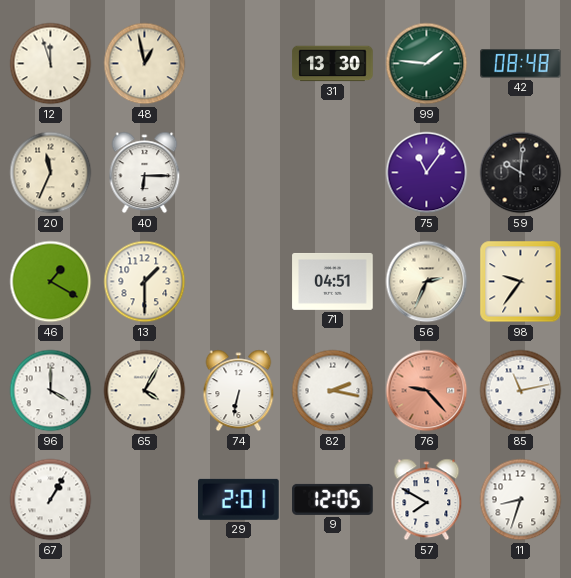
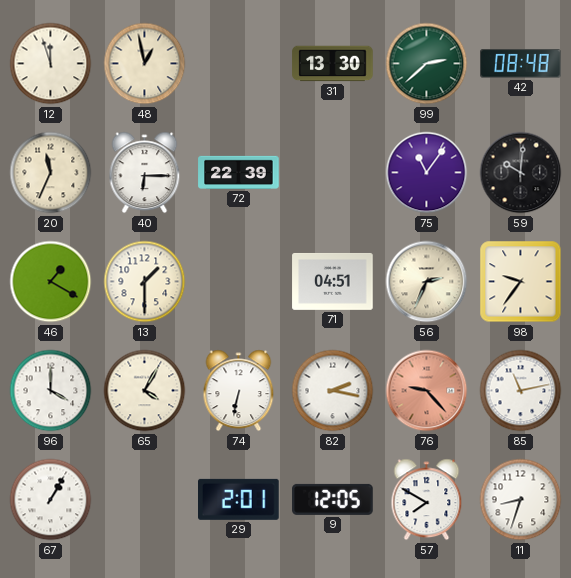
99: 1:46 -> 2:38 (427, 64)
72: none -> 22:39 (239, 172)
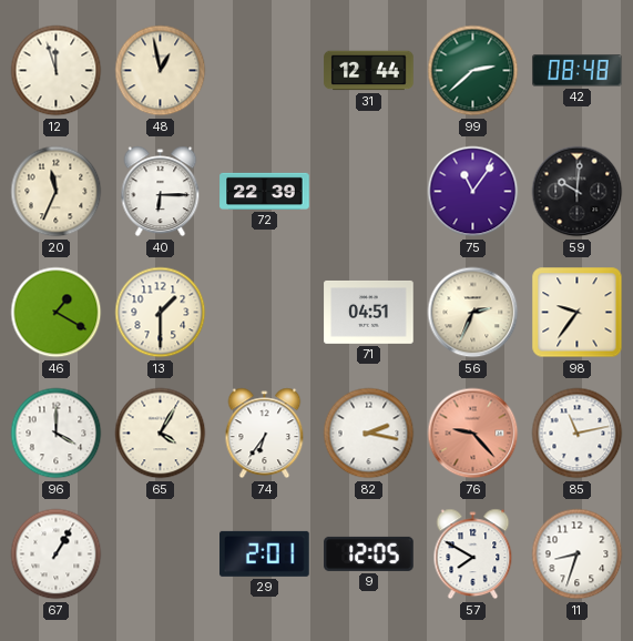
31: 13:30 -> 12:44 (369, 71)
74: 6:32 -> 6:36 (265, 434)
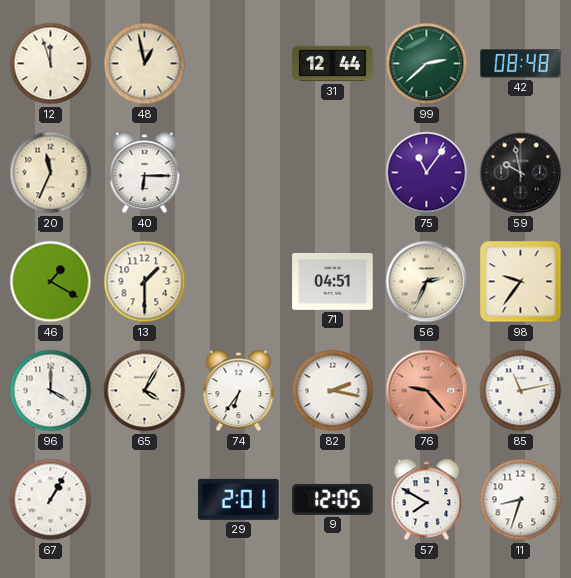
72: 22:39 -> none (265, 191)
59: 10:01 -> 9:58 (521, 173)
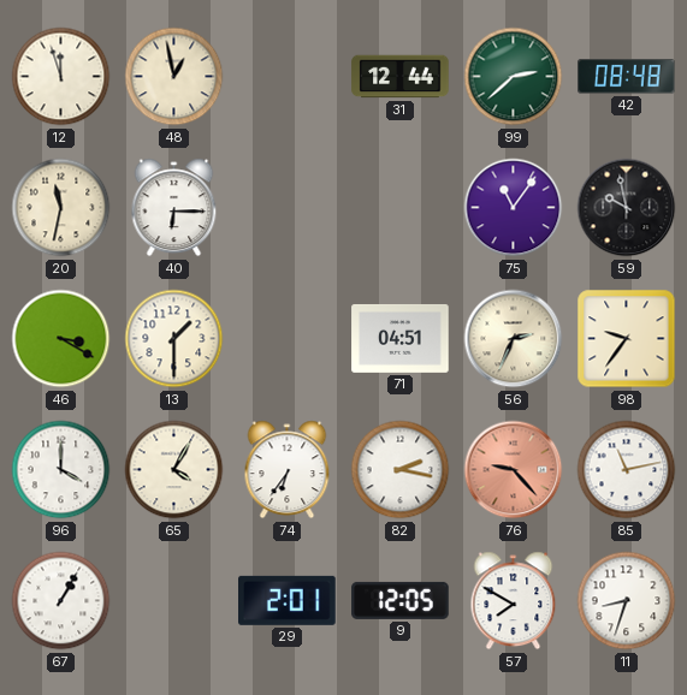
20: 11:34 -> 11:32 (61, 208)
46: 1:20 -> 3:20 (61, 339)
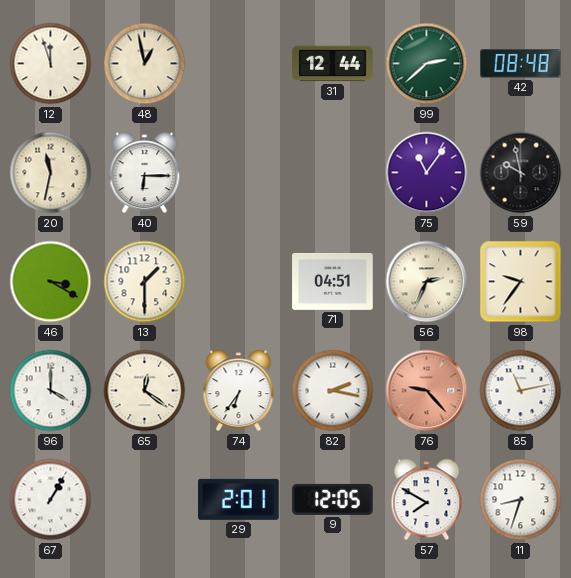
65: 4:05 -> 12:21 (145, 391)
